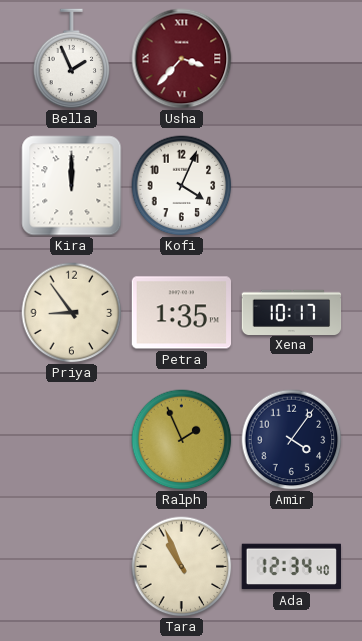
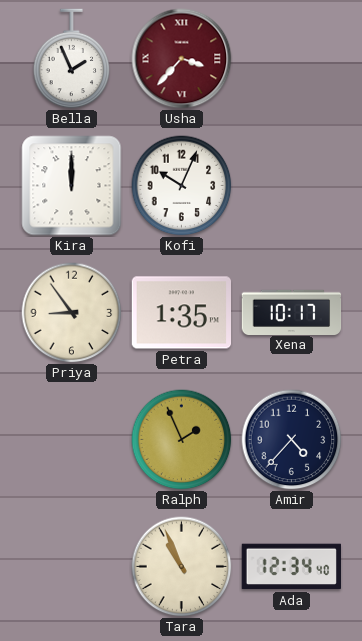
Kofi: 4:04 -> 10:04 (182, 186)
Amir: 4:06 -> 4:37 (292, 440)
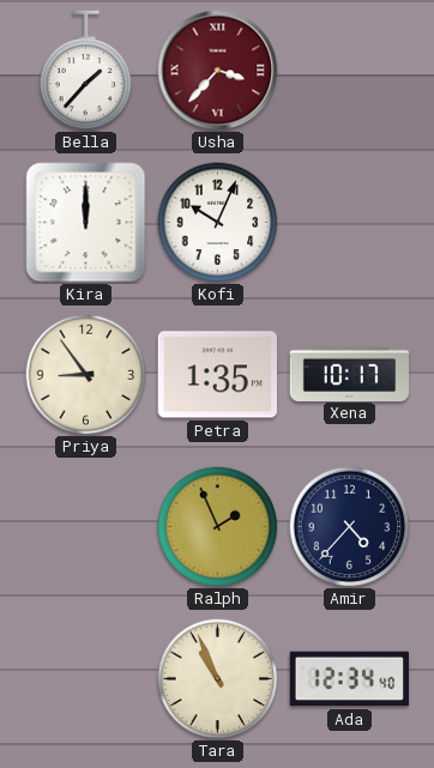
Bella: 1:56 -> 1:37 (86, 71)
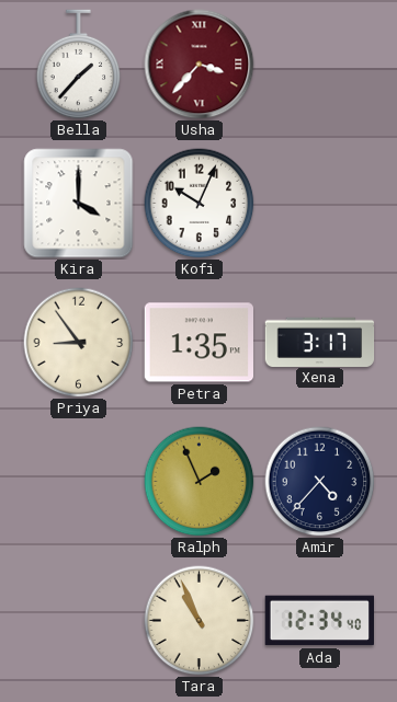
Kira: 12:00 -> 4:00 (79, 204)
Xena: 10:17 -> 3:17 (320, 342)
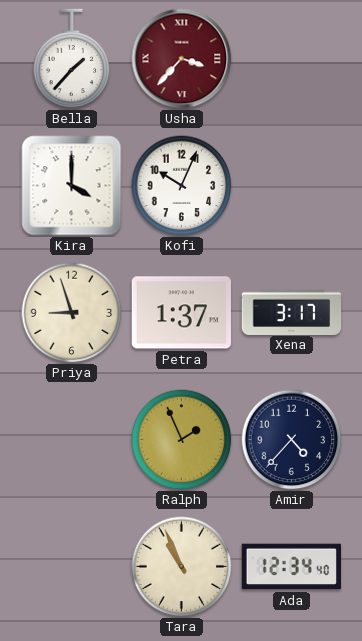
Priya: 8:54 -> 8:57 (72, 313)
Petra: 1:35 -> 1:37 (181, 313)
